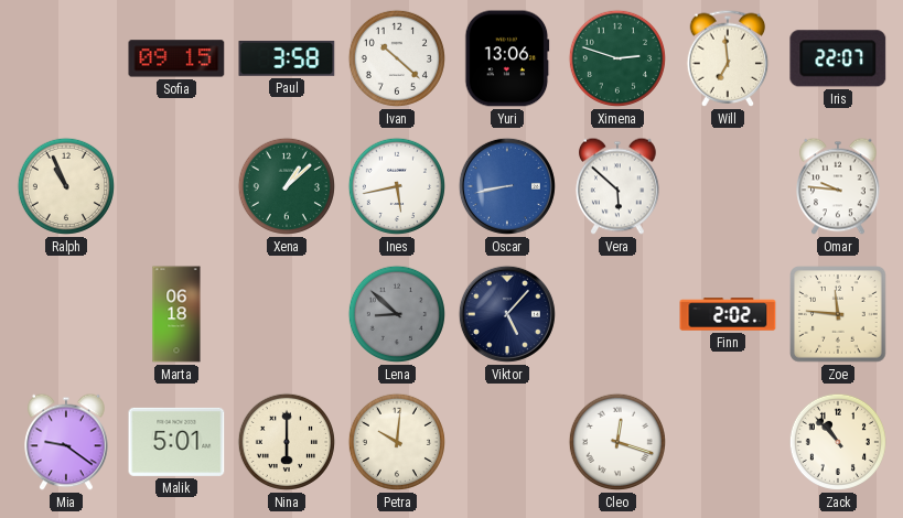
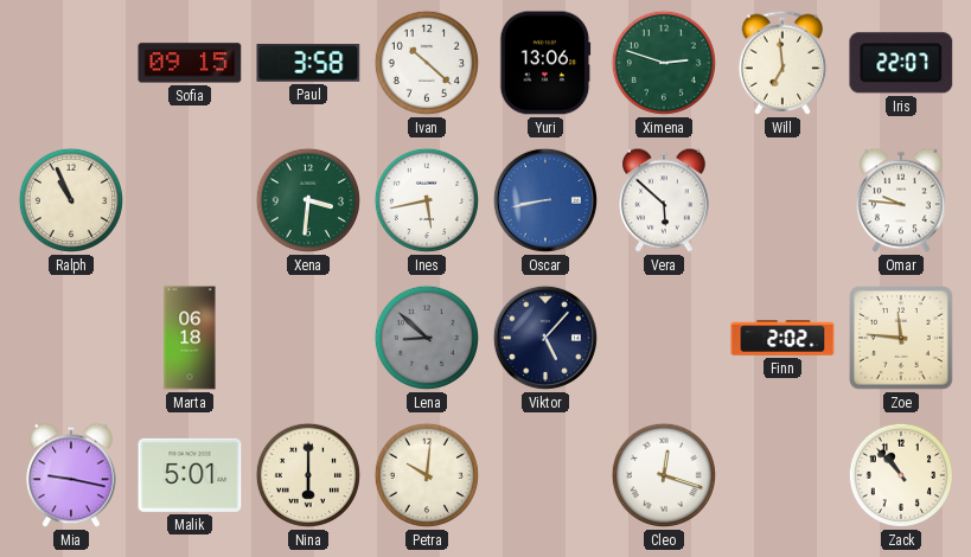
Xena: 1:08 -> 3:31 (308, 200)
Mia: 9:21 -> 9:17 (71, 475)
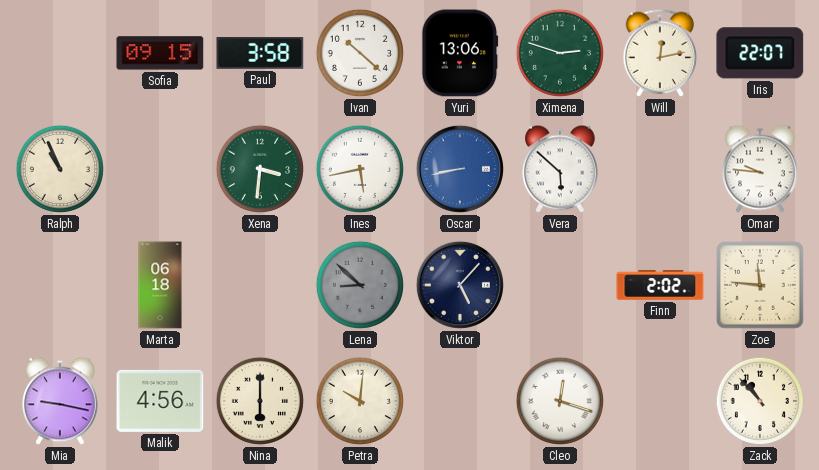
Will: 6:59 -> 12:13 (660, 53)
Malik: 5:01 -> 4:56 (160, 401)
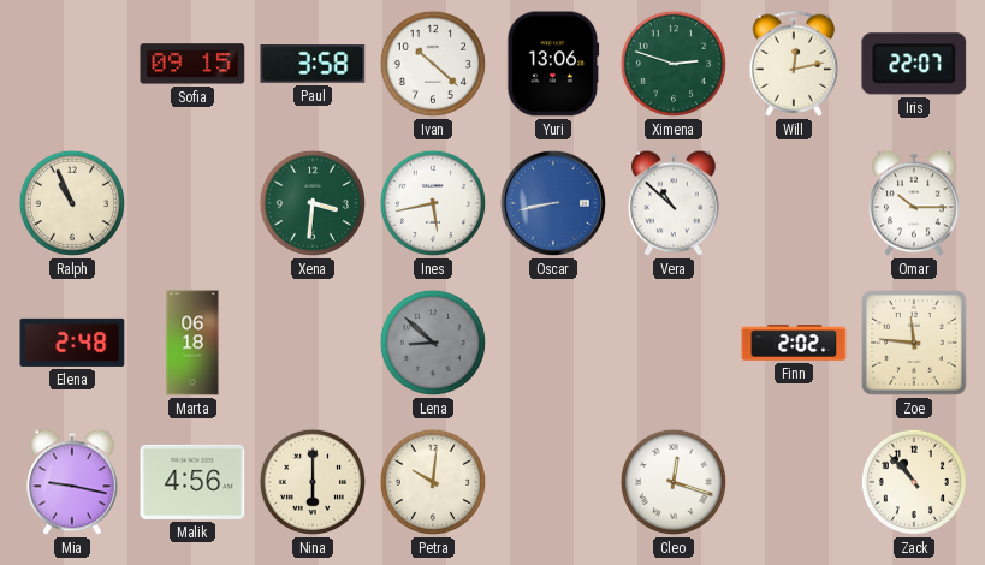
Vera: 5:52 -> 10:52 (674, 203)
Omar: 9:46 -> 10:15 (914, 203)
Elena: none -> 2:48 (72, 343)
Viktor: 5:07 -> none (460, 285)
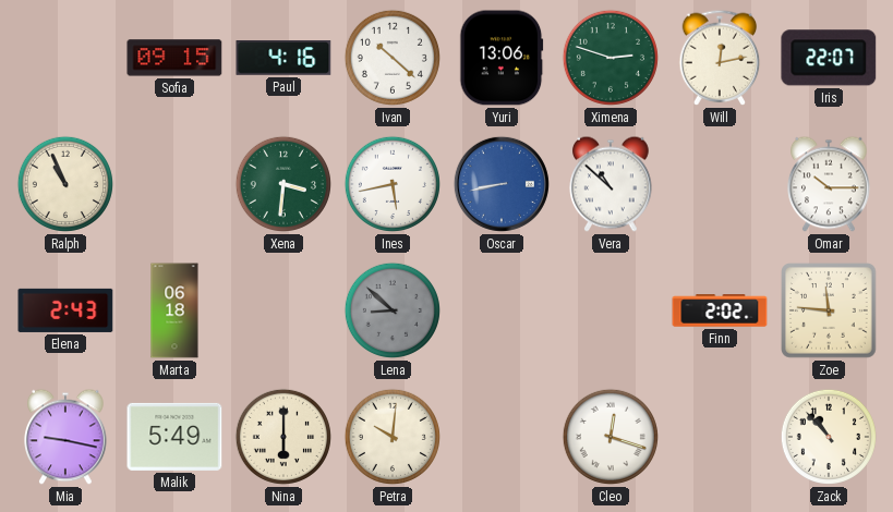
Paul: 3:58 -> 4:16 (283, 59)
Elena: 2:48 -> 2:43 (65, 310)
Malik: 4:56 -> 5:49 (174, 437)
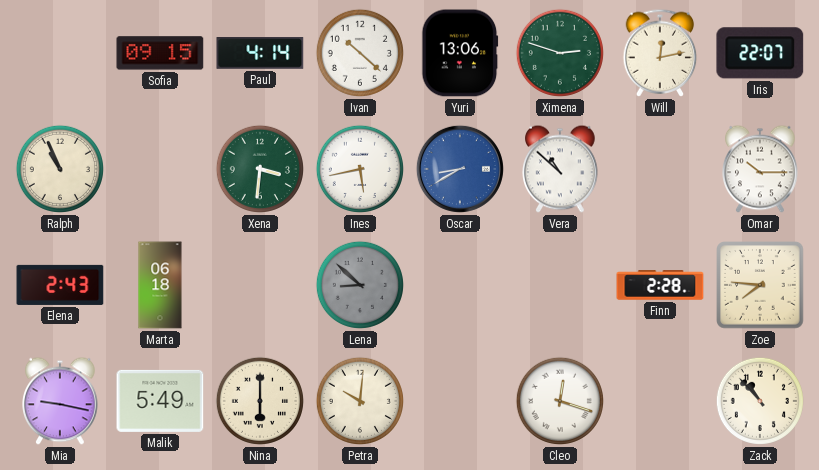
Paul: 4:16 -> 4:14 (260, 54)
Oscar: 8:43 -> 8:40 (460, 169)
Finn: 2:02 -> 2:28 (660, 285)
Zoe: 11:46 -> 7:46 (761, 286)
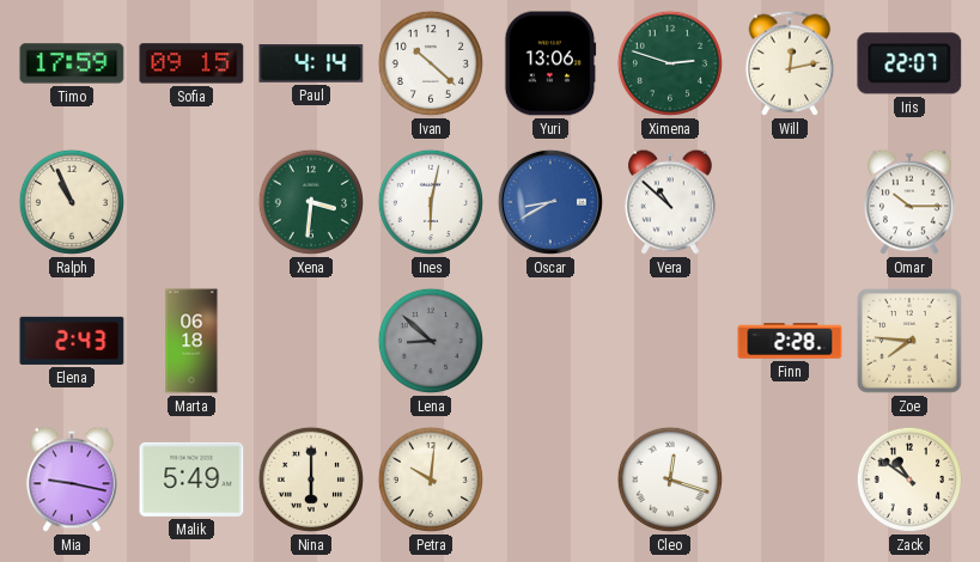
Timo: none -> 17:59 (72, 63)
Ines: 5:43 -> 6:02 (431, 202)
Zack: 10:53 -> 10:51 (909, 479)
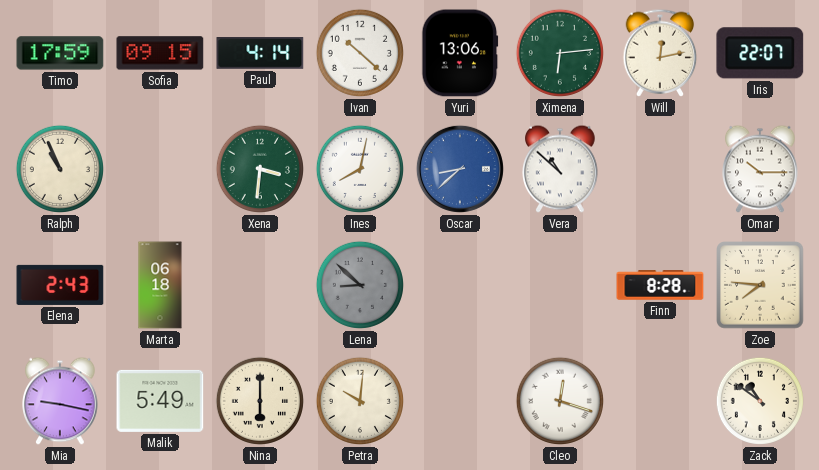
Ximena: 2:48 -> 6:14 (560, 53)
Ines: 6:02 -> 8:02 (360, 169)
Oscar: 8:40 -> 8:38 (460, 169)
Finn: 2:28 -> 8:28 (660, 285)
